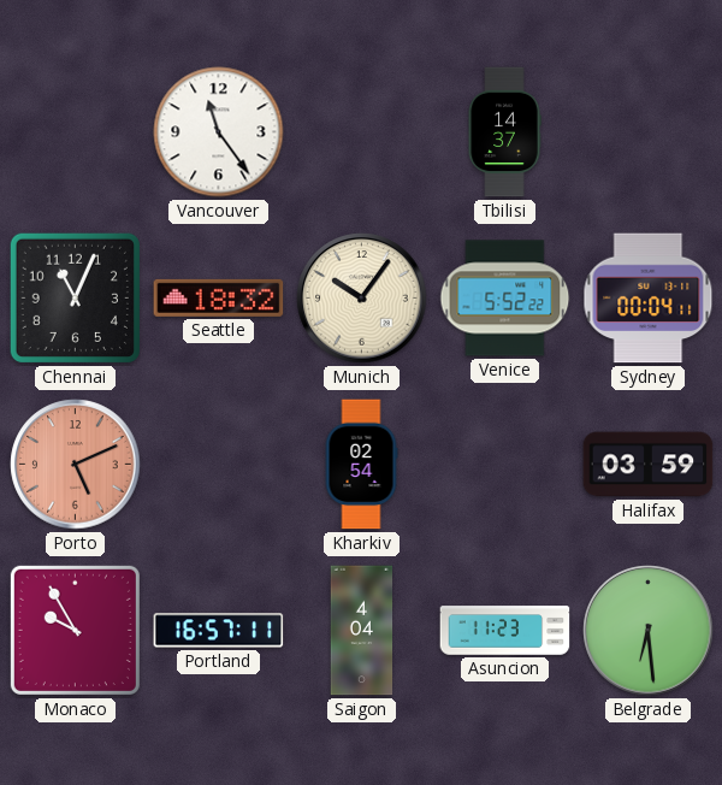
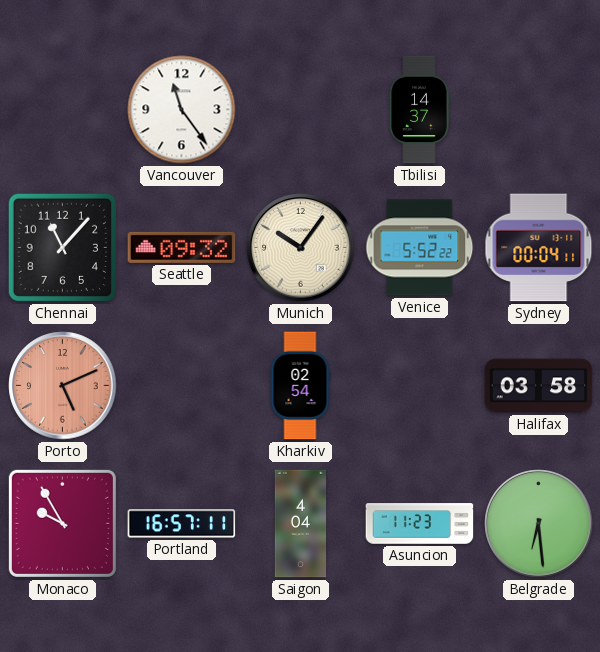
Chennai: 11:04 -> 11:07 (62, 247)
Seattle: 18:32 -> 09:32 (182, 247)
Halifax: 03:59 -> 03:58 (539, 386)
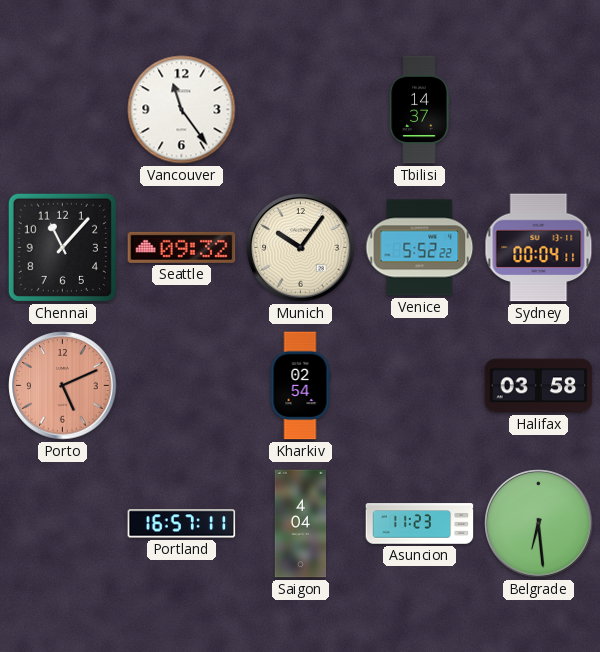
Monaco: 9:55 -> none (62, 523)
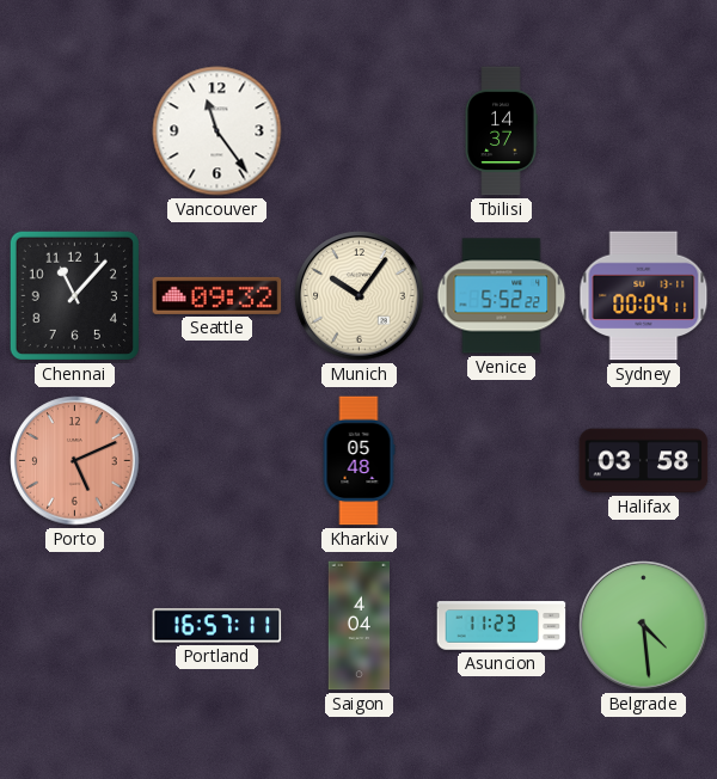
Kharkiv: 02:54 -> 05:48 (358, 461)
Belgrade: 6:29 -> 4:29 (644, 626)
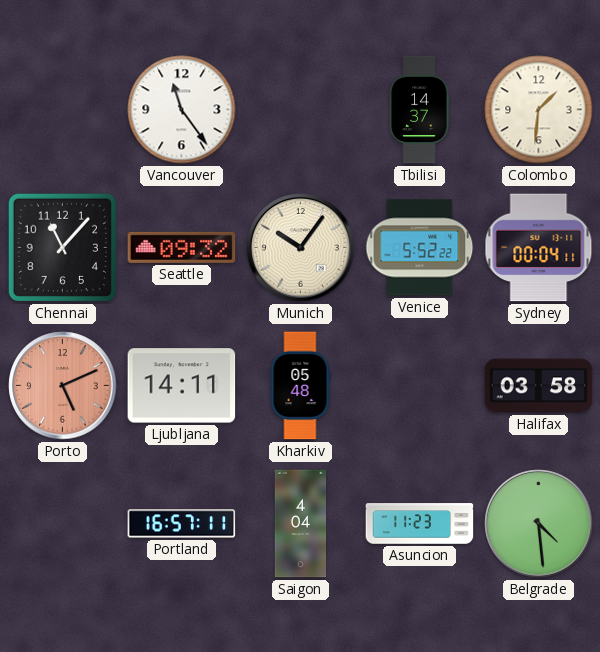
Colombo: none -> 1:31 (539, 110)
Ljubljana: none -> 14:11 (182, 386)
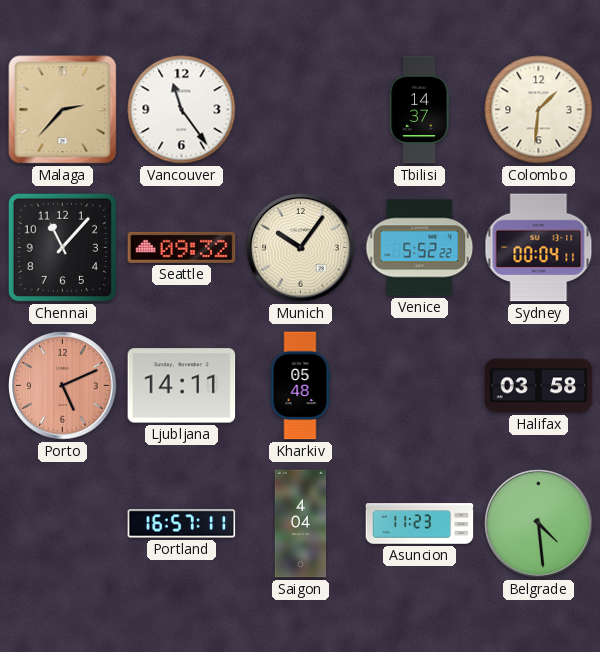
Malaga: none -> 2:37 (63, 110)
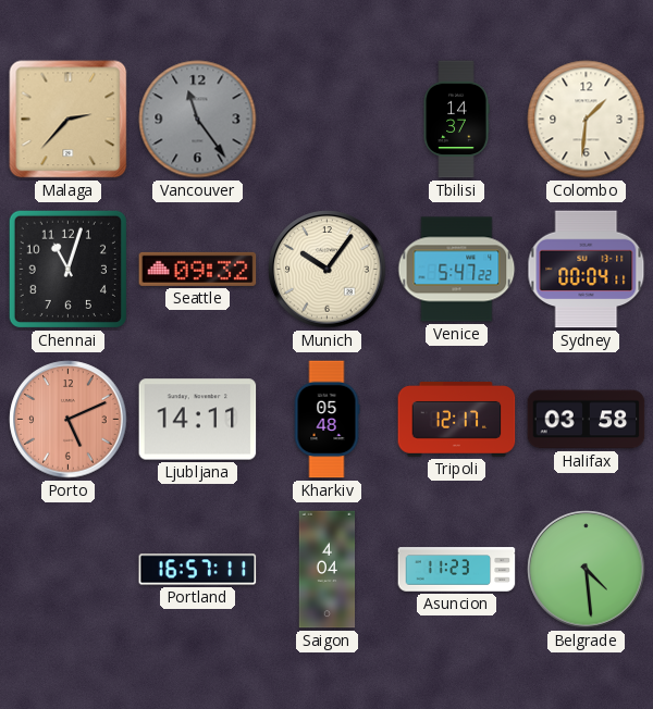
Vancouver dial: white -> grey (198, 120)
Chennai: 11:07 -> 11:03 (67, 269)
Venice: 5:52 -> 5:47 (457, 270)
Tripoli: none -> 12:17 (457, 420)
